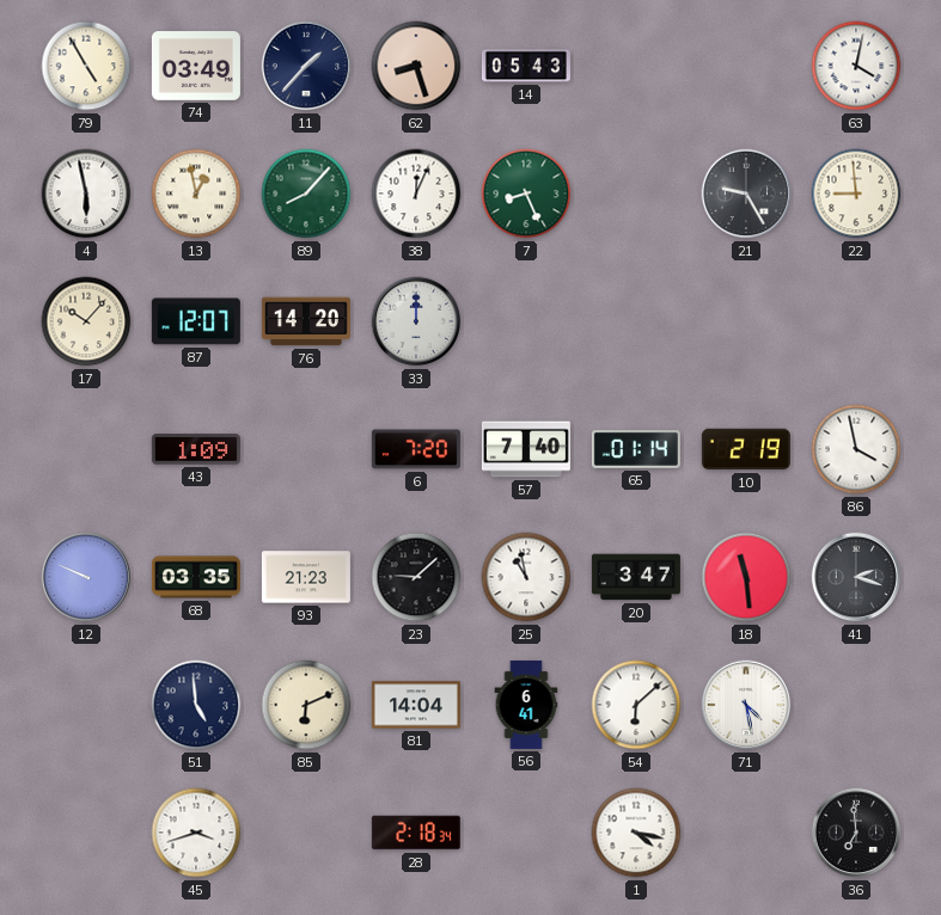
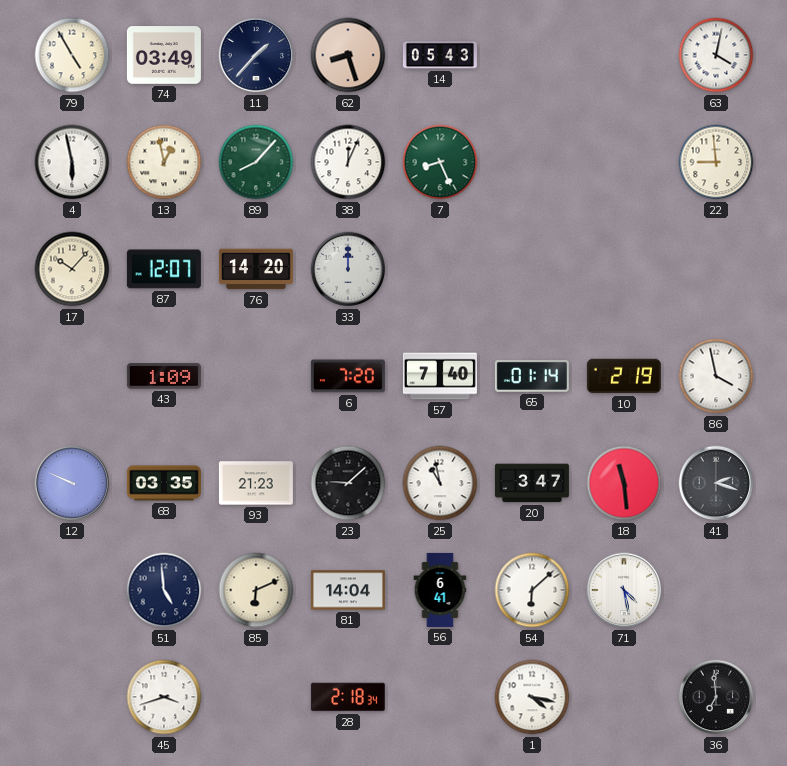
21: 9:25 -> none (746, 194)
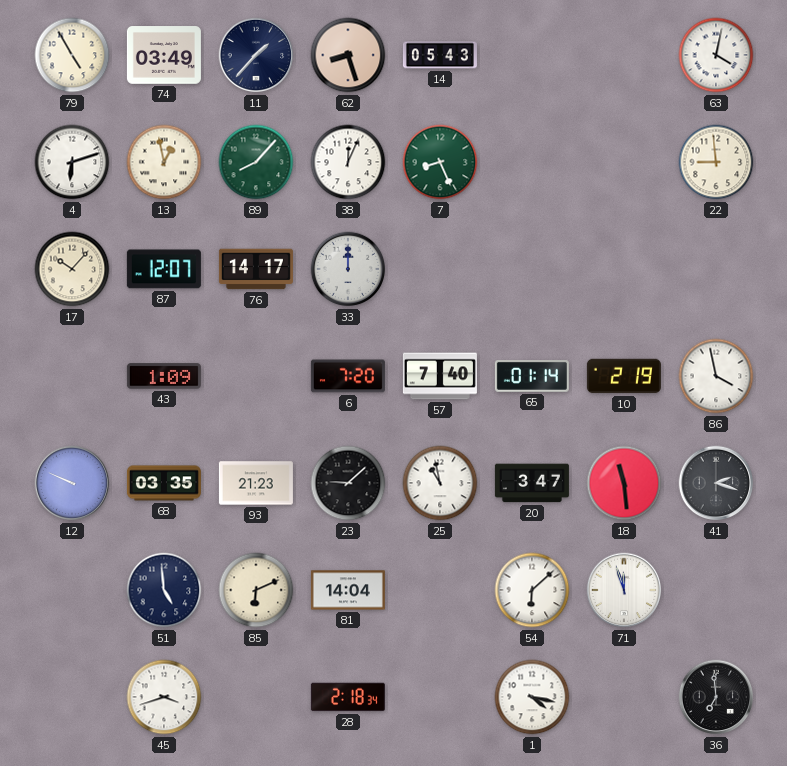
4: 5:58 -> 6:12 (72, 162)
76: 14:20 -> 14:17 (256, 269)
56: 6:41 -> none (440, 590)
71: 4:28 -> 11:57 (624, 590)
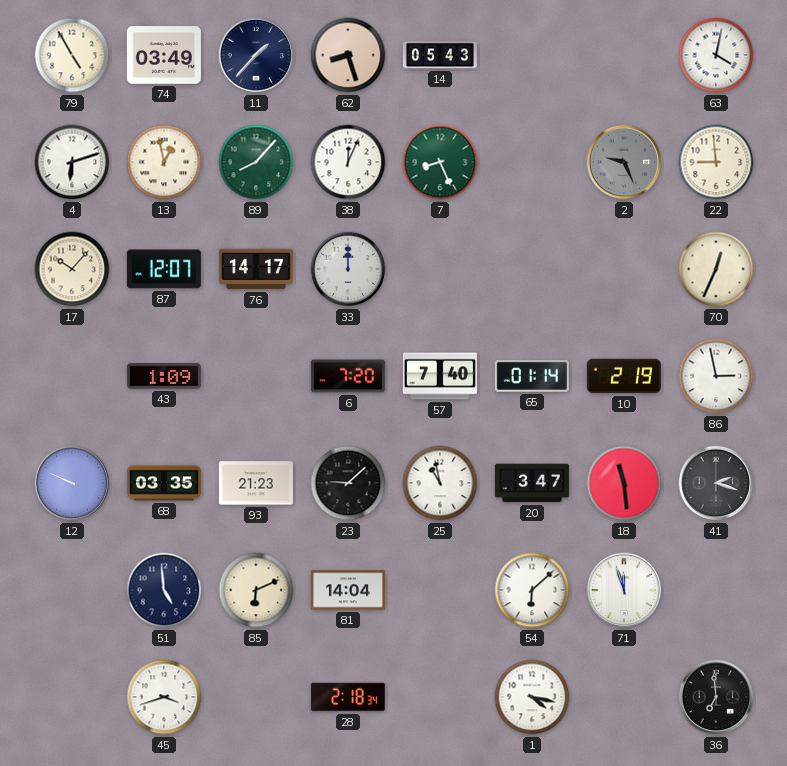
2: none -> 9:26 (624, 162)
70: none -> 12:34 (716, 269)
86: 3:58 -> 2:58 (716, 376)
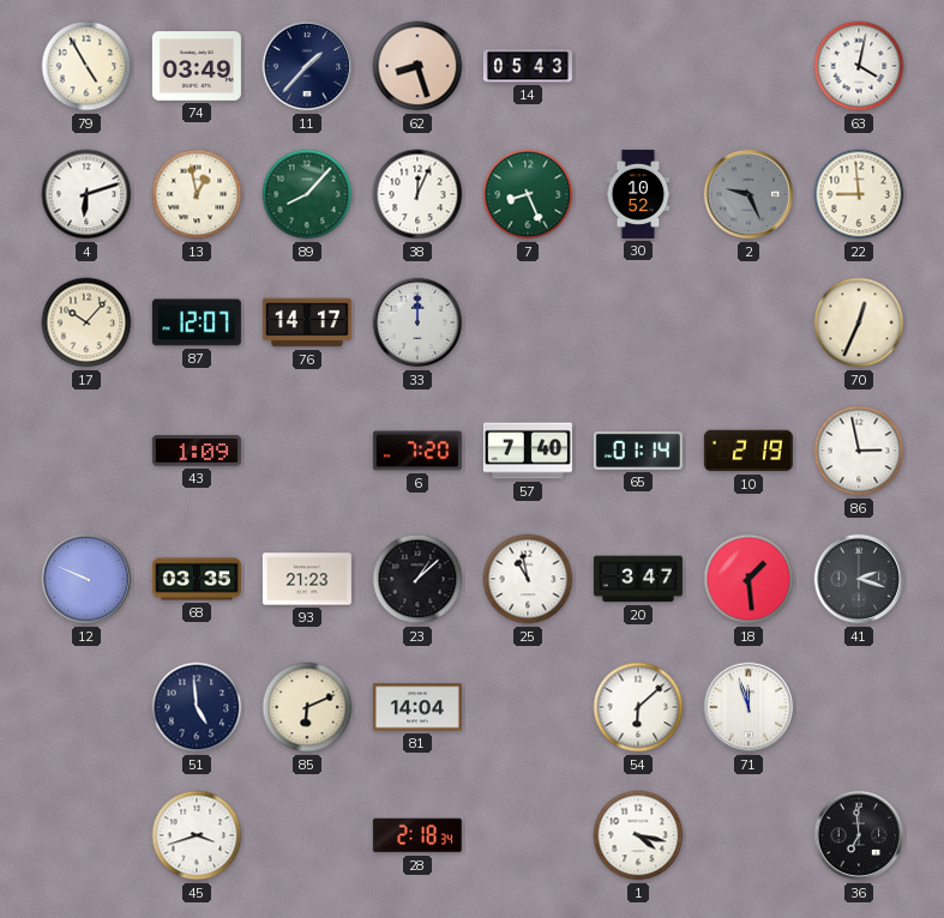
30: none -> 10:52 (638, 194)
23: 9:08 -> 1:08 (417, 579)
18: 11:29 -> 1:29 (748, 579)
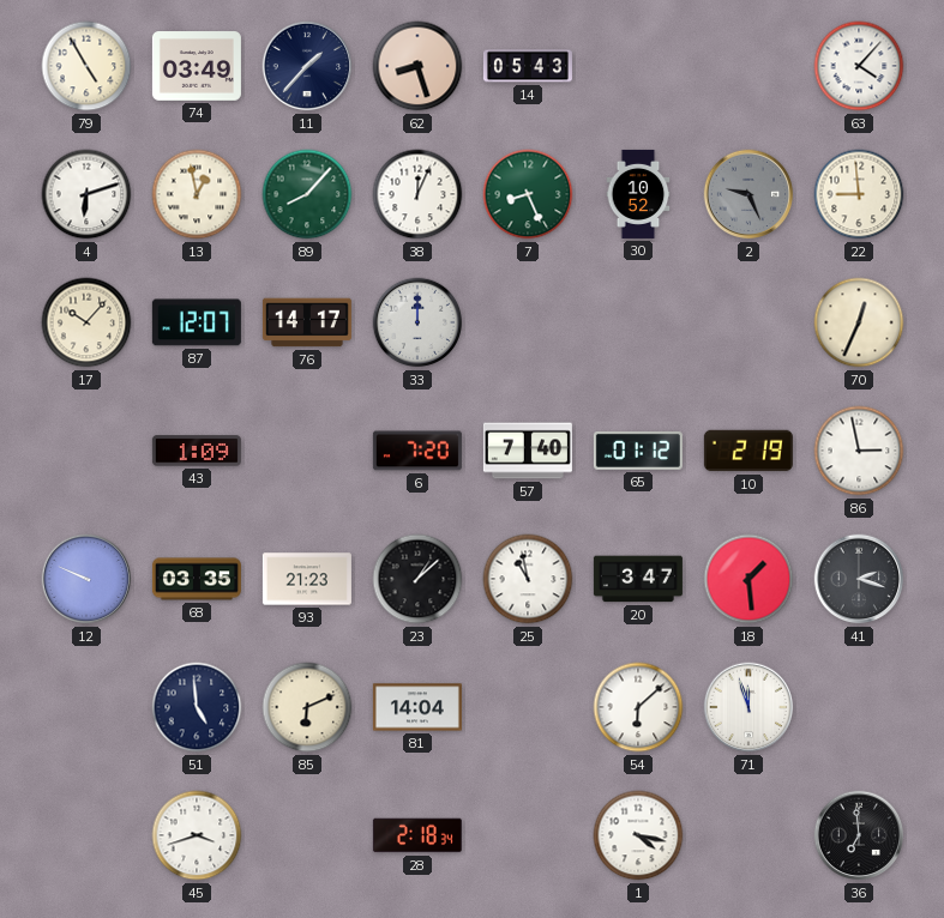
63: 4:02 -> 4:07 (859, 66)
65: 01:14 -> 01:12 (638, 452)
